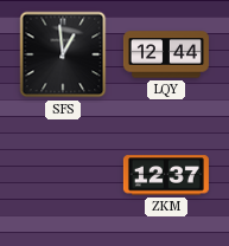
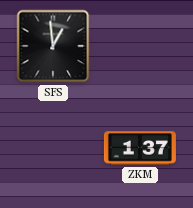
LQY: 12:44 -> none (166, 54)
ZKM: 12:37 -> 1:37 (140, 148)
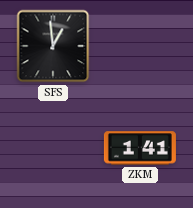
ZKM: 1:37 -> 1:41 (140, 148)
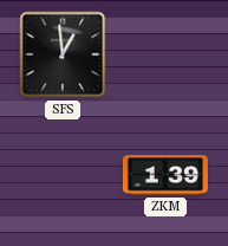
ZKM: 1:41 -> 1:39 (165, 175)
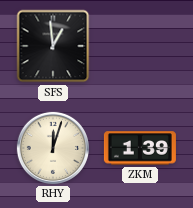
RHY: none -> 12:03 (53, 148)
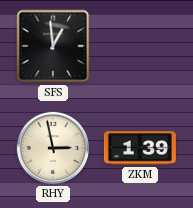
RHY: 12:03 -> 2:58 (53, 148)
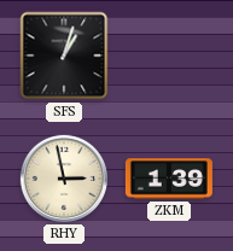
SFS: 12:59 -> 1:03 (64, 56)
